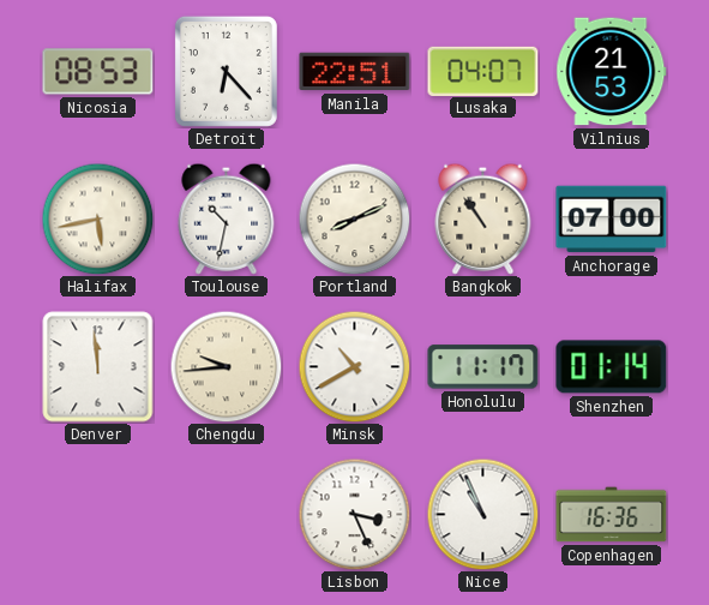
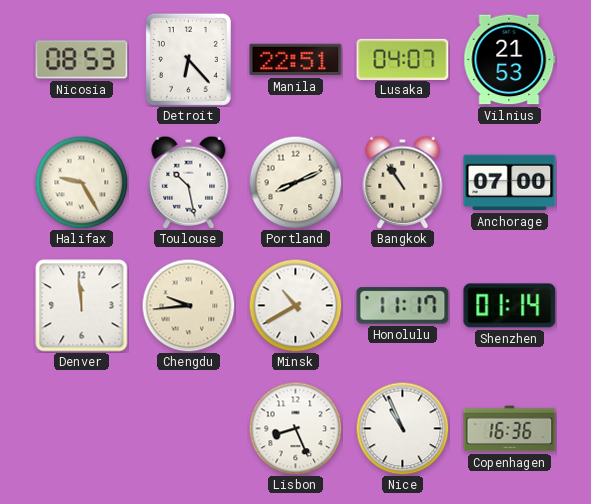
Halifax: 5:43 -> 9:25 (81, 182)
Toulouse: 10:32 -> 10:28 (189, 182)
Lisbon: 3:26 -> 8:26 (295, 428)
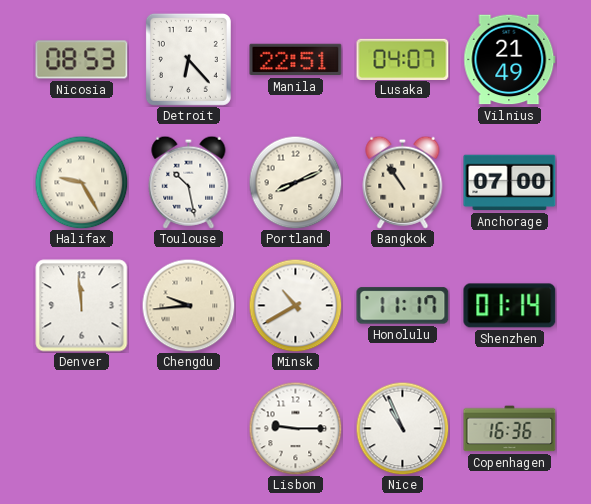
Vilnius: 21:53 -> 21:49 (510, 60)
Lisbon: 8:26 -> 9:15 (295, 428)
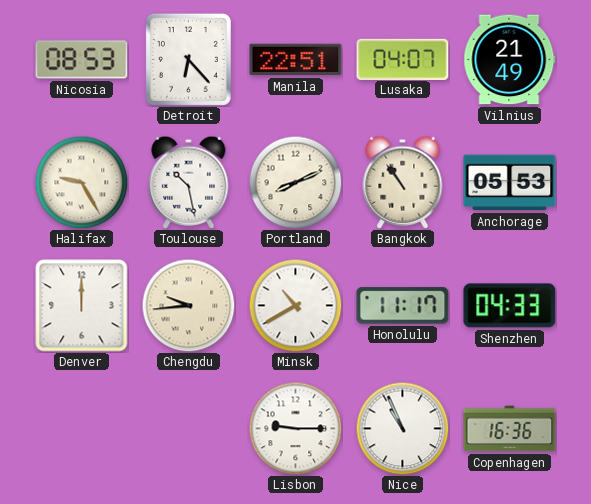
Anchorage: 07:00 -> 05:53 (510, 183)
Denver: 11:59 -> 12:00 (82, 306)
Shenzhen: 01:14 -> 04:33 (510, 306)
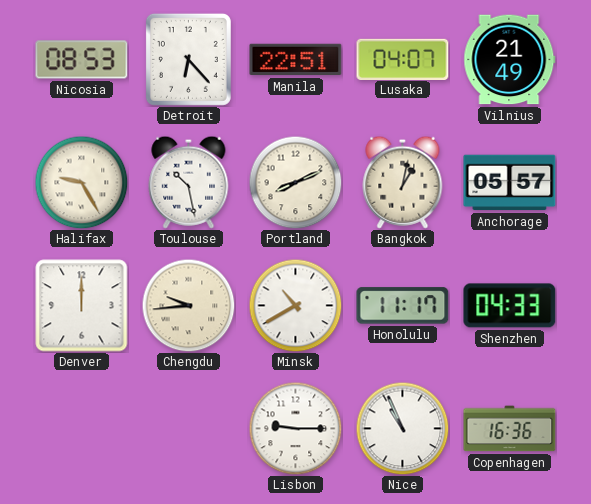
Bangkok: 10:54 -> 1:02 (403, 182)
Anchorage: 05:53 -> 05:57 (510, 183)
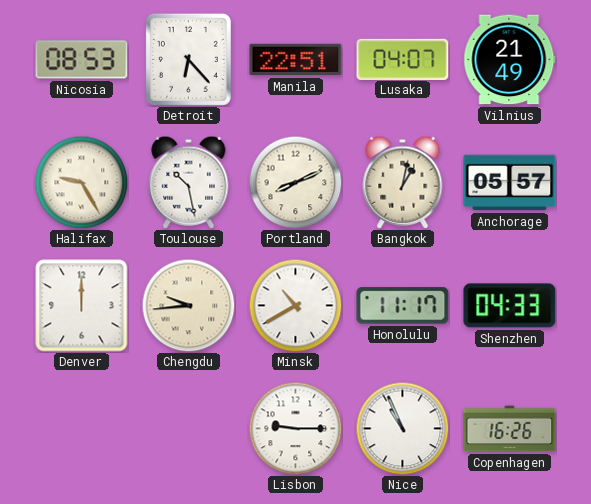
Copenhagen: 16:36 -> 16:26 (510, 429)
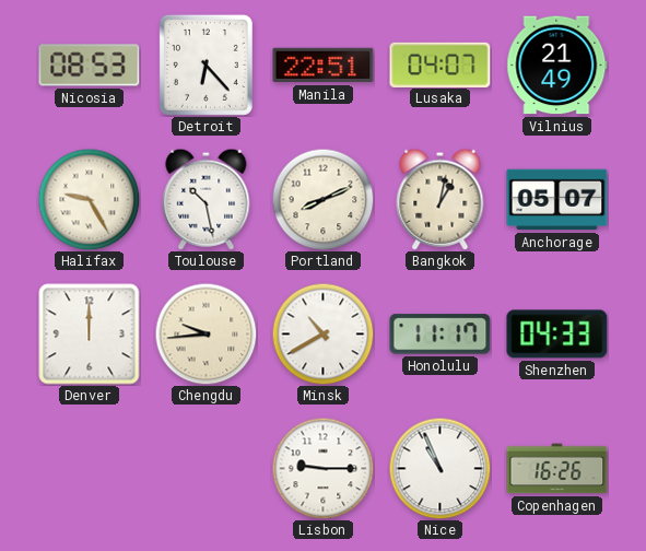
Anchorage: 05:57 -> 05:07 (557, 200)
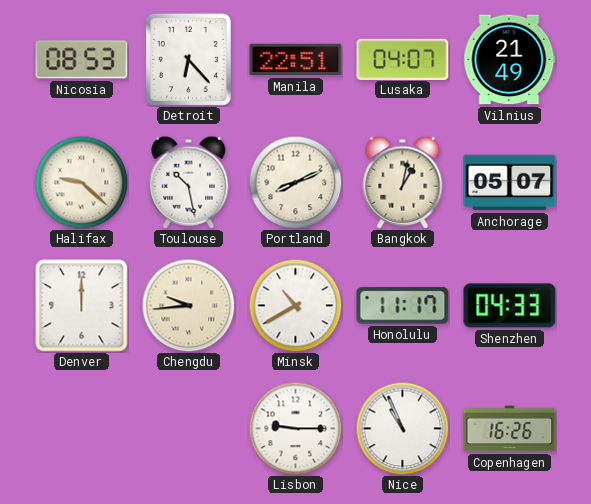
Halifax: 9:25 -> 9:22 (81, 182)
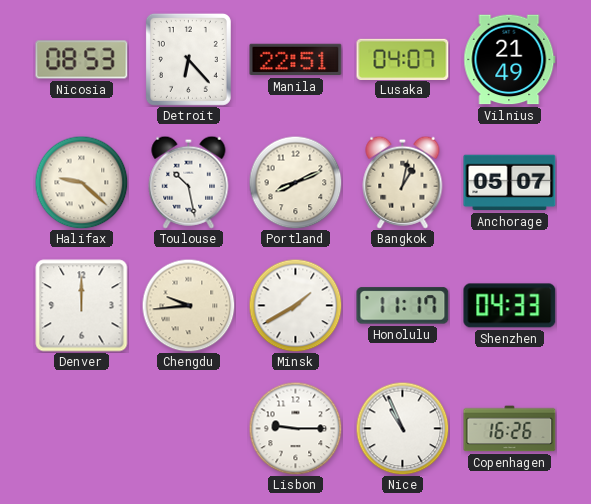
Minsk: 10:40 -> 1:40 (295, 305)
